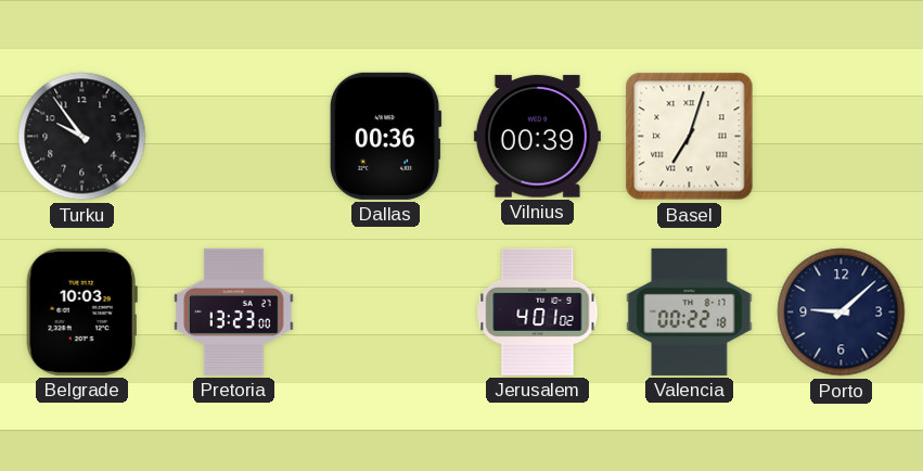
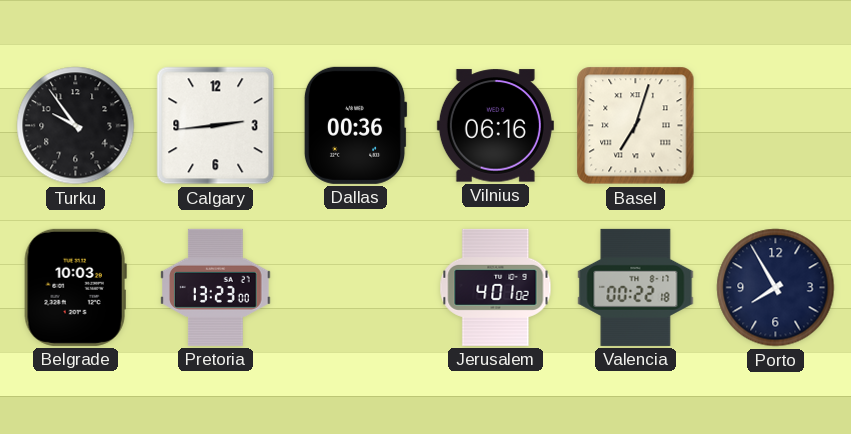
Calgary: none -> 2:44 (216, 126)
Vilnius: 00:39 -> 06:16 (495, 126)
Porto: 9:08 -> 7:55 (776, 288)
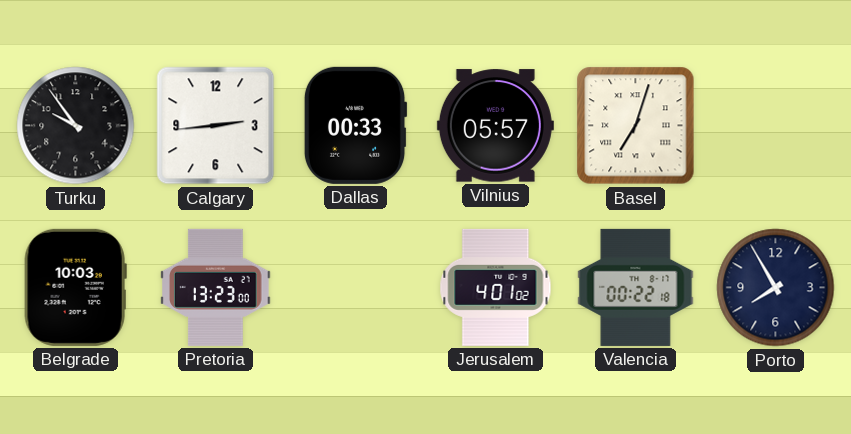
Dallas: 00:36 -> 00:33 (355, 125)
Vilnius: 06:16 -> 05:57 (495, 126)
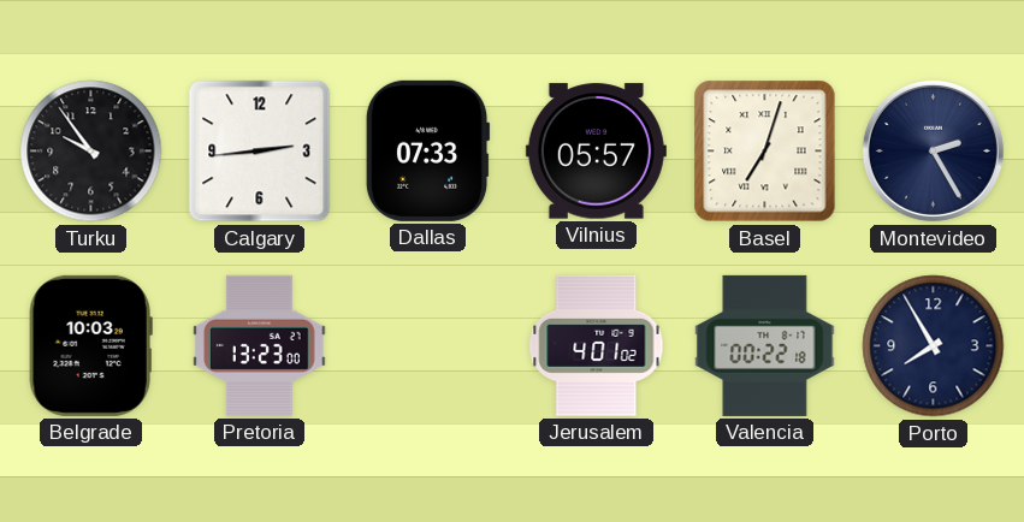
Dallas: 00:33 -> 07:33 (427, 150)
Montevideo: none -> 2:25 (933, 150)
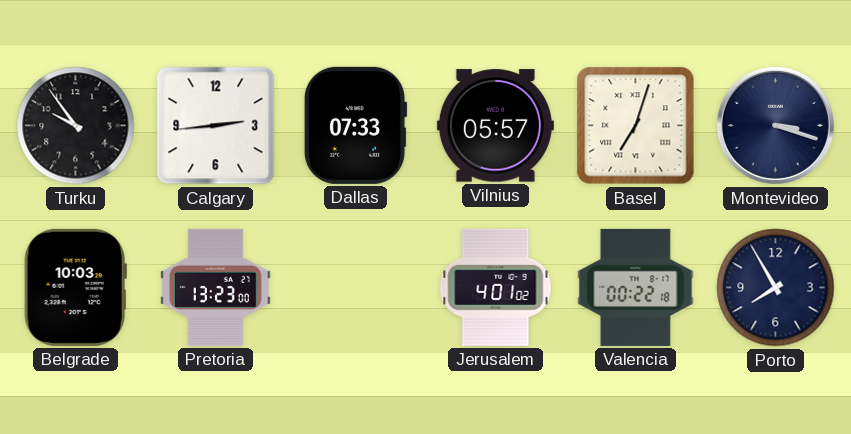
Montevideo: 2:25 -> 3:18 (775, 125)
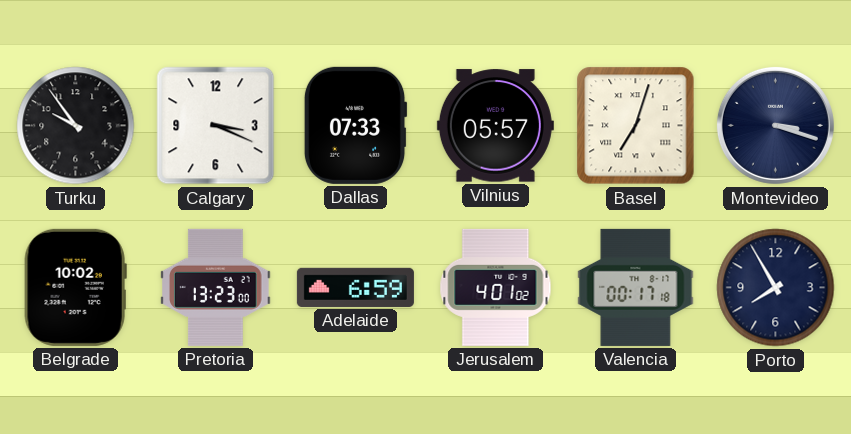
Calgary: 2:44 -> 3:19 (216, 126)
Belgrade: 10:03 -> 10:02 (75, 287)
Adelaide: none -> 6:59 (355, 287)
Valencia: 00:22 -> 00:17 (636, 287)
